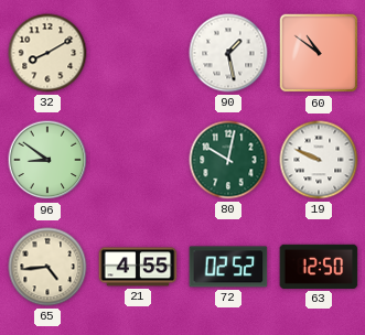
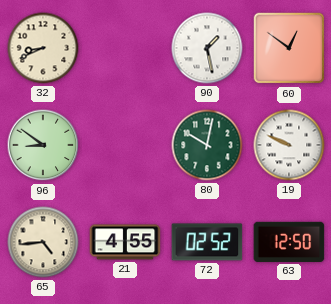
32: 8:10 -> 8:41 (43, 48)
60: 10:51 -> 12:51 (289, 48)
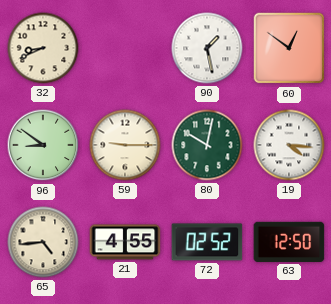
59: none -> 9:15 (125, 145)
19: 9:49 -> 4:16 (289, 145)
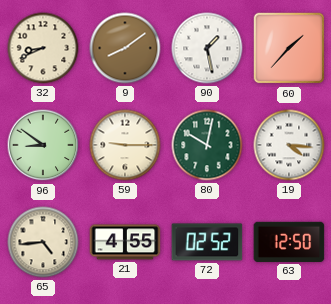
9: none -> 8:09 (125, 48)
60: 12:51 -> 1:37 (289, 48)
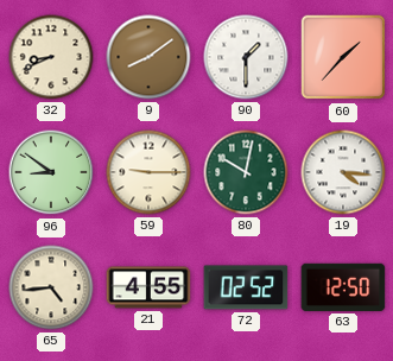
90: 1:28 -> 1:30 (246, 57)
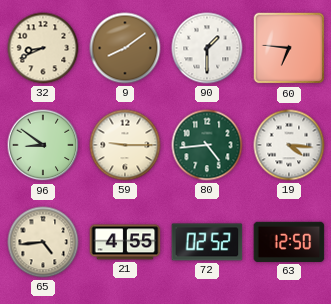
60: 1:37 -> 6:46 (289, 48)
80: 10:02 -> 4:44 (207, 145)
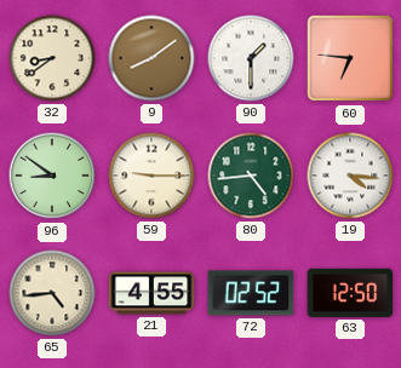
32: 8:41 -> 8:39 (52, 58)
